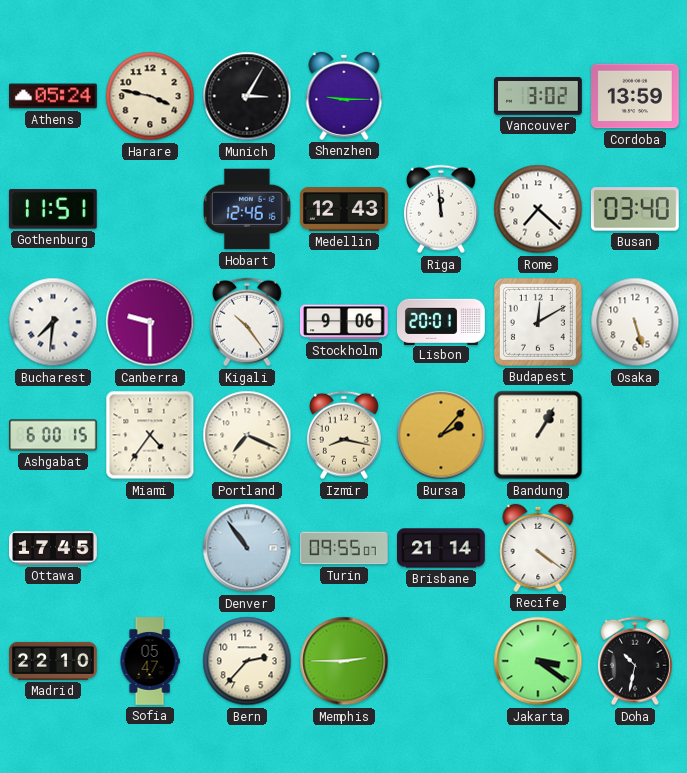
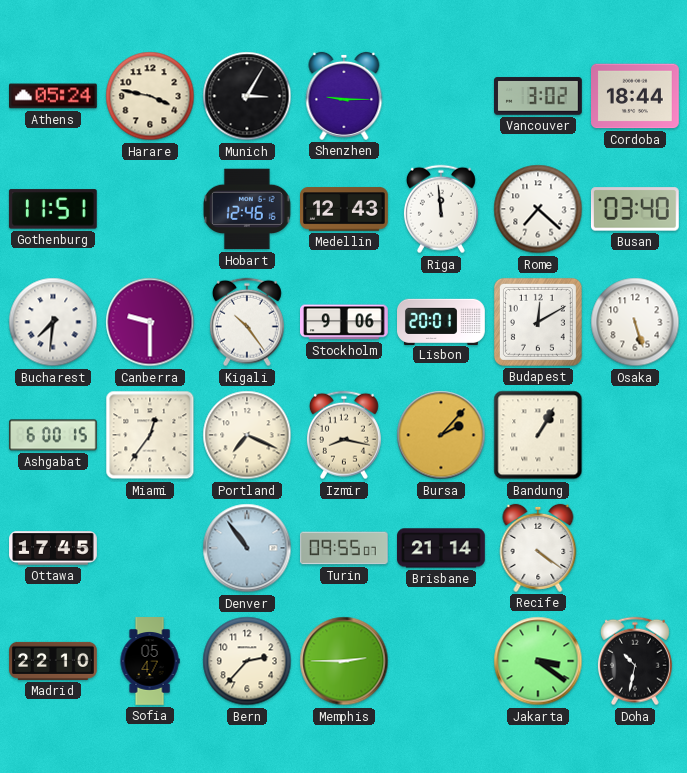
Cordoba: 13:59 -> 18:44 (636, 96)
Miami: 4:36 -> 12:36 (150, 435)
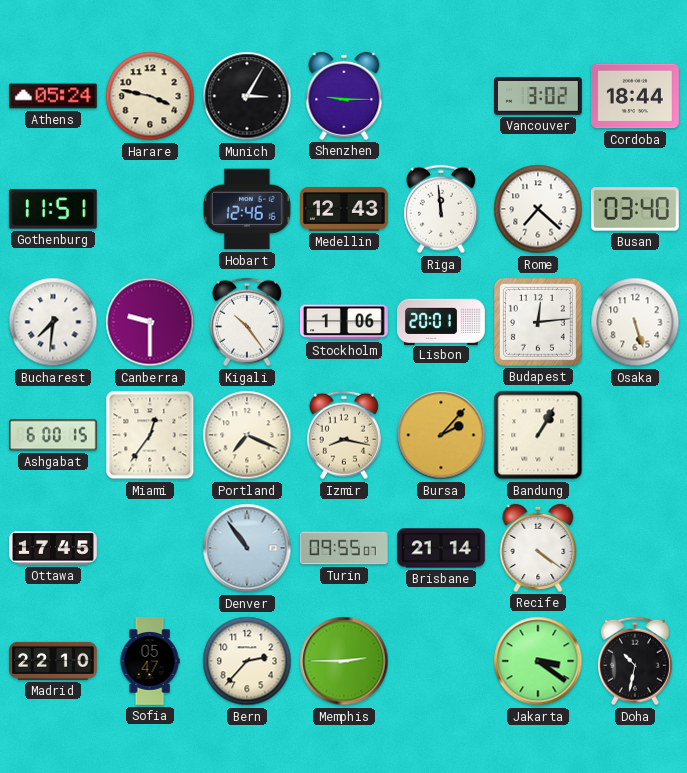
Stockholm: 9:06 -> 1:06 (345, 322)
Budapest: 12:10 -> 12:14 (538, 322)
